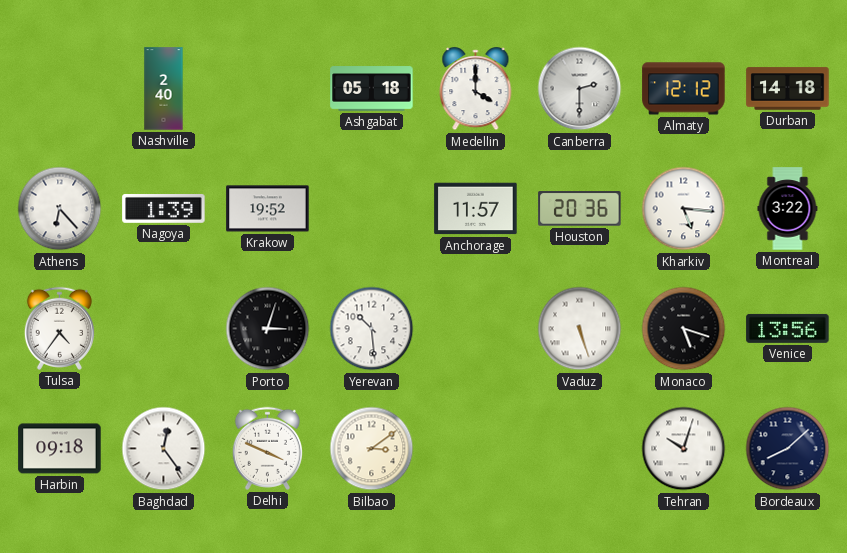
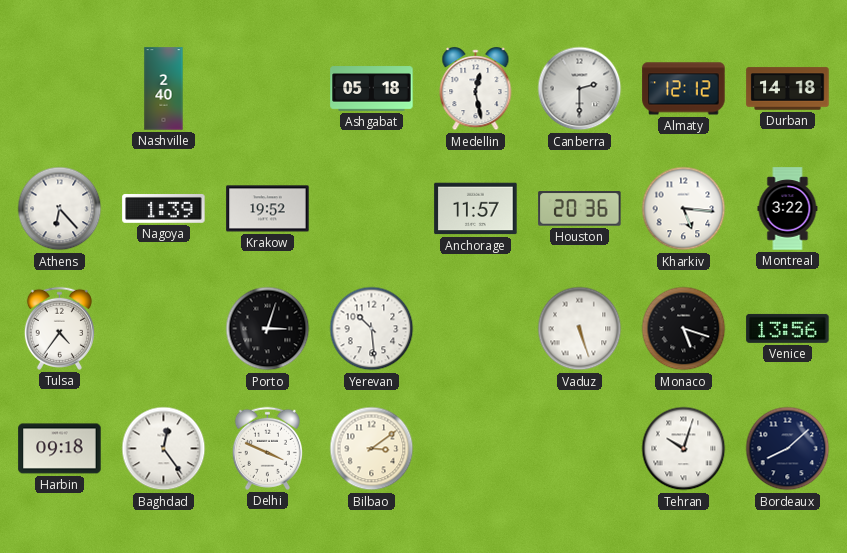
Medellin: 4:00 -> 12:28 (476, 89)
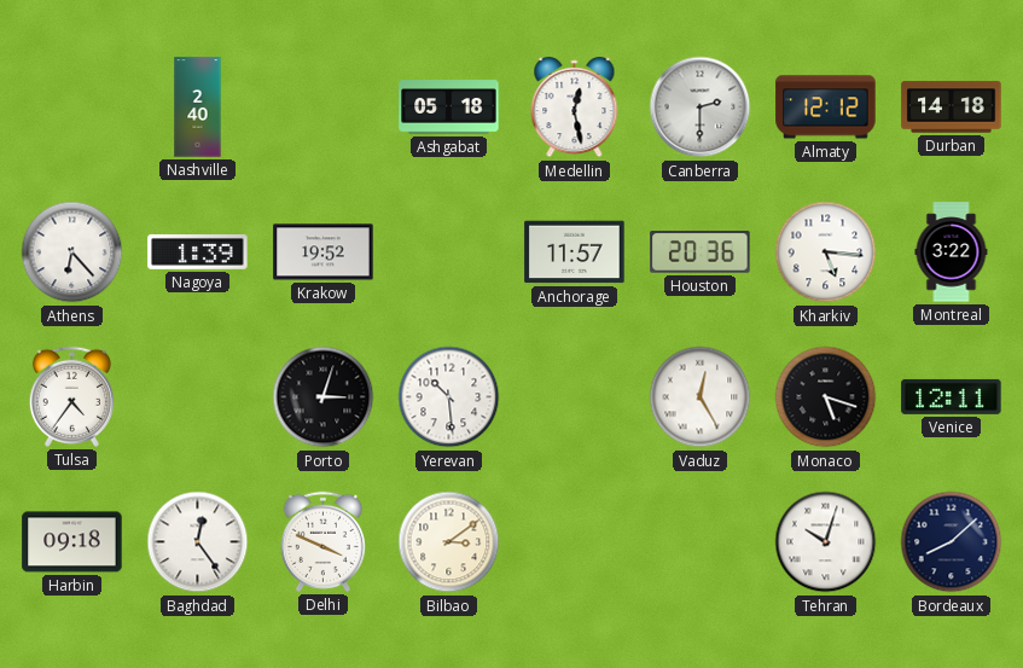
Vaduz: 5:27 -> 12:25 (701, 397)
Venice: 13:56 -> 12:11 (952, 396)
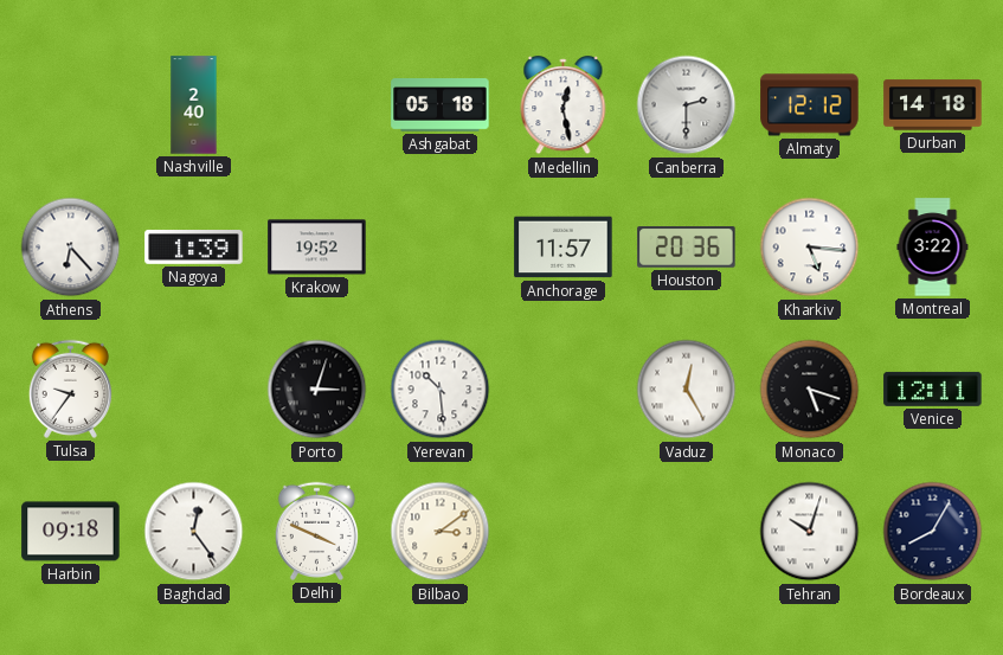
Tulsa: 4:36 -> 9:36 (70, 388)
Bordeaux: 8:08 -> 8:05 (933, 532)
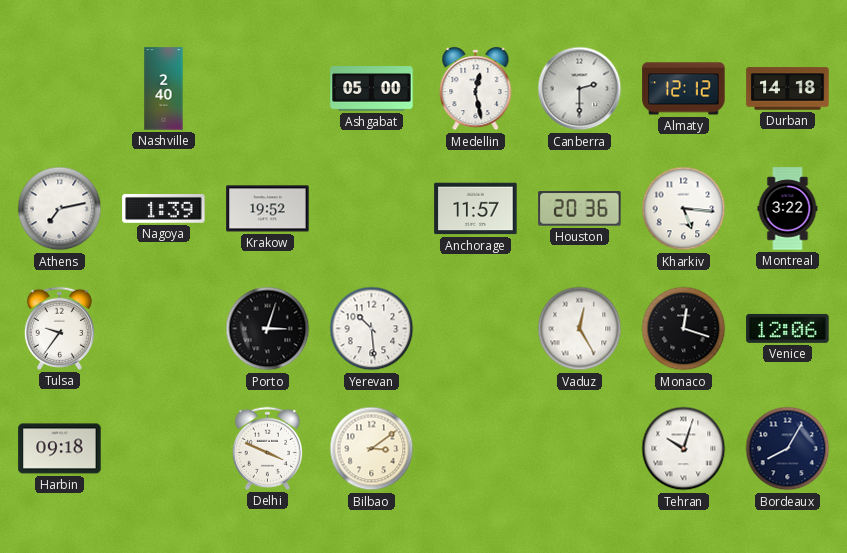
Ashgabat: 05:18 -> 05:00 (372, 89)
Athens: 6:23 -> 7:13 (60, 209)
Monaco: 5:18 -> 12:18 (684, 329)
Venice: 12:11 -> 12:06 (788, 328)
Baghdad: 12:24 -> none (194, 532)
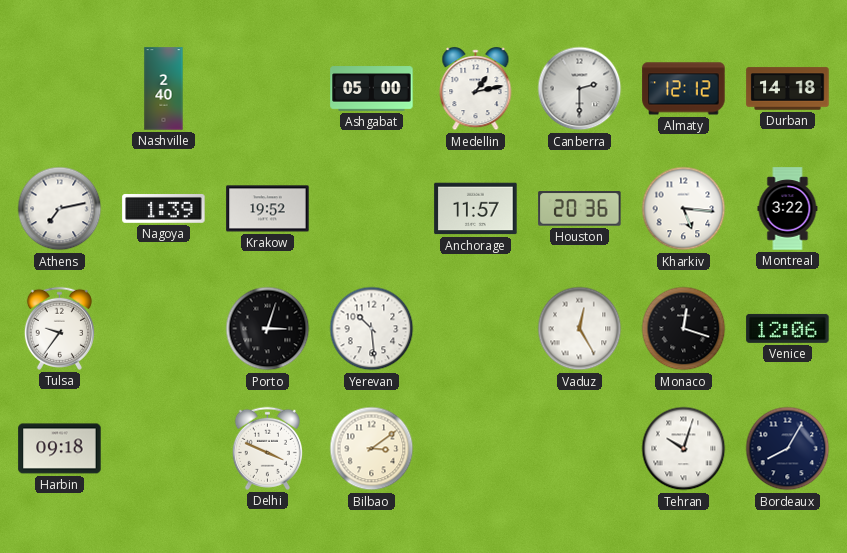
Medellin: 12:28 -> 1:13 (476, 89)
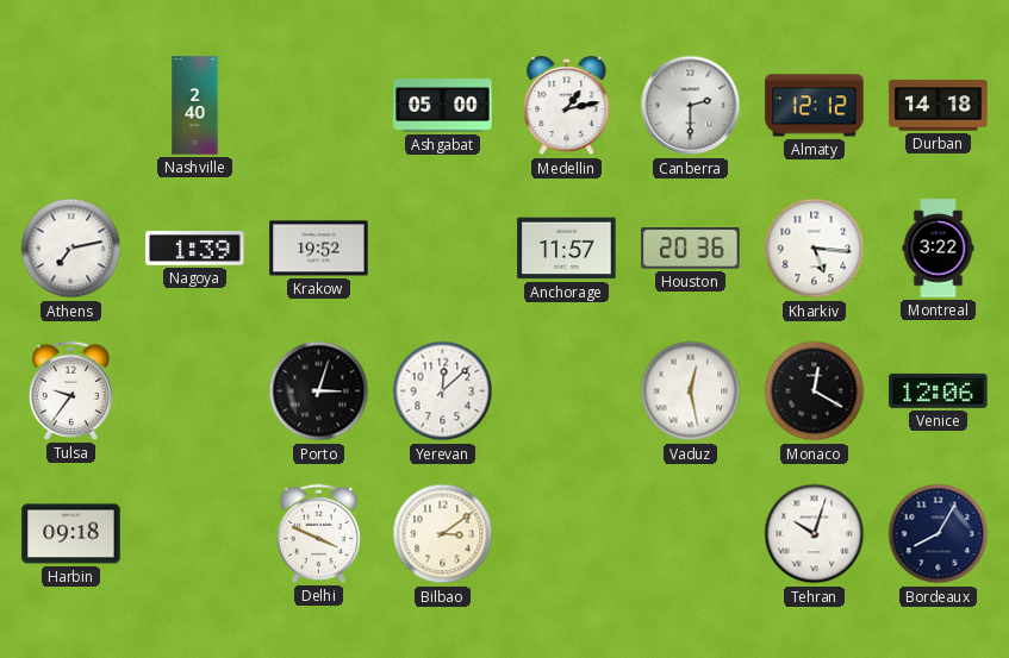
Yerevan: 10:29 -> 12:08 (443, 391)
Vaduz: 12:25 -> 12:28 (691, 391)
Monaco: 12:18 -> 12:20 (815, 391)
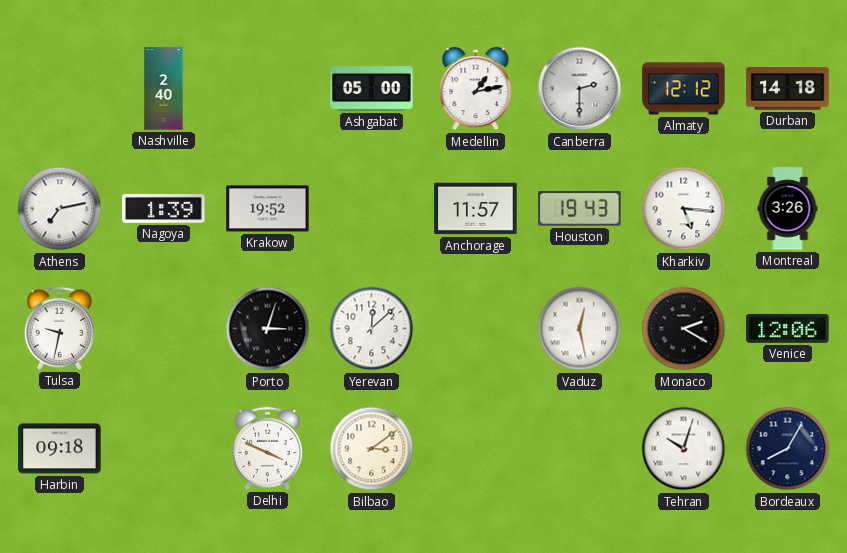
Houston: 20:36 -> 19:43 (580, 209)
Montreal: 3:22 -> 3:26 (788, 209)
Tulsa: 9:36 -> 9:32 (59, 328)
Monaco: 12:20 -> 2:20 (684, 329)
